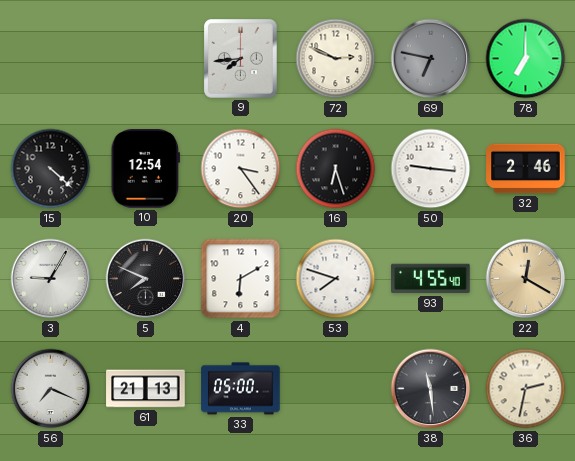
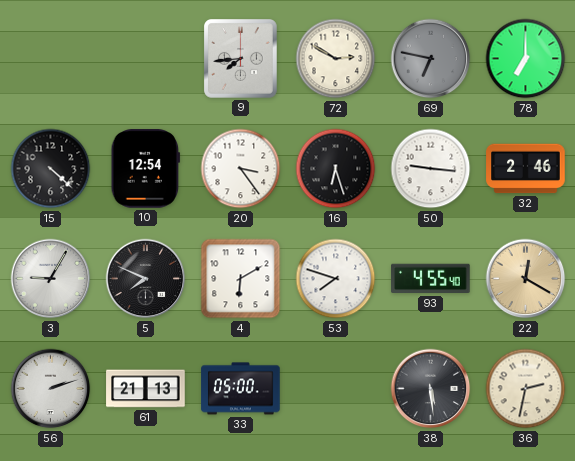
72: 2:49 -> 2:50 (336, 59)
56: 7:19 -> 2:12 (51, 389)
38: 11:29 -> 5:29 (431, 389)
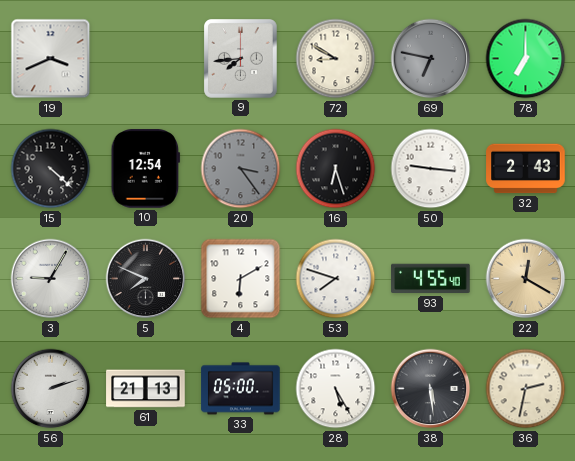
19: none -> 3:41 (51, 59)
72: 2:50 -> 8:50 (336, 59)
20 dial: white -> grey (241, 169)
32: 2:46 -> 2:43 (526, 169)
28: none -> 5:25 (336, 389)
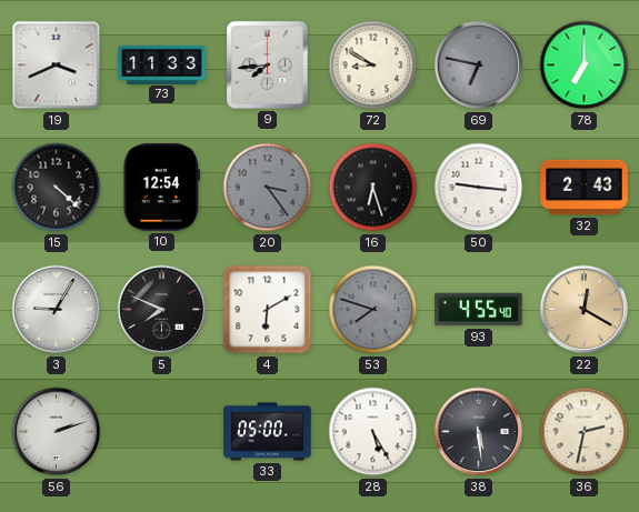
73: none -> 11:33 (162, 64)
53 dial: white -> grey (373, 310)
61: 21:13 -> none (146, 389)
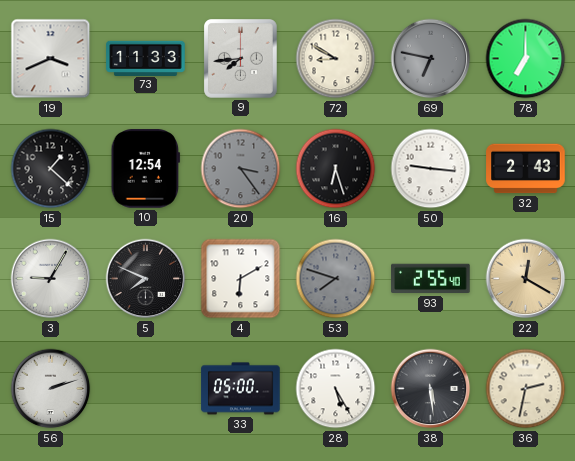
15: 4:22 -> 1:22 (51, 169)
93: 4:55 -> 2:55 (431, 279)
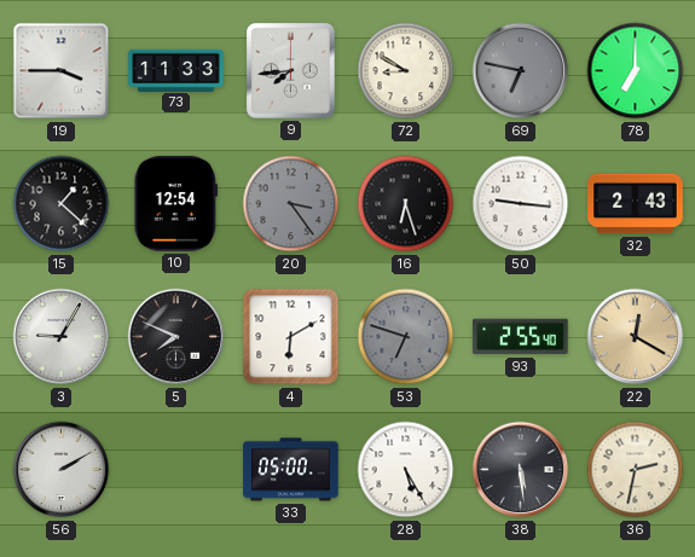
19: 3:41 -> 3:45 (62, 71)
53: 7:48 -> 6:48 (406, 337)
56: 2:12 -> 2:10 (62, 470)
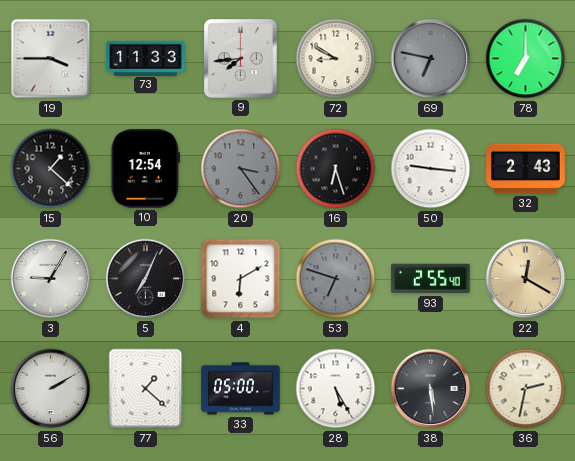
5: 7:49 -> 7:04 (146, 279)
77: none -> 1:22 (146, 389)
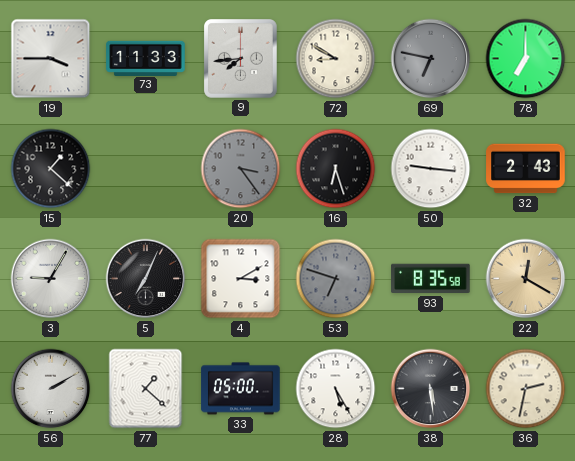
10: 12:54 -> none (146, 169)
4: 6:10 -> 3:10 (241, 279)
93: 2:55 -> 8:35 (431, 279)
